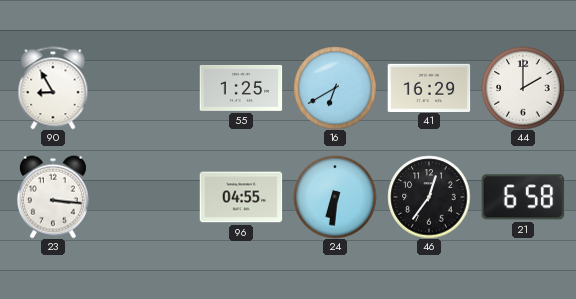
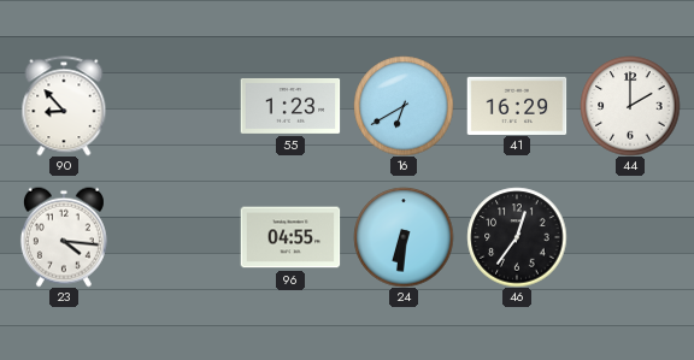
90: 8:55 -> 8:53 (64, 106)
55: 1:25 -> 1:23 (290, 106)
23: 3:16 -> 4:16 (64, 237)
21: 6:58 -> none (523, 197)
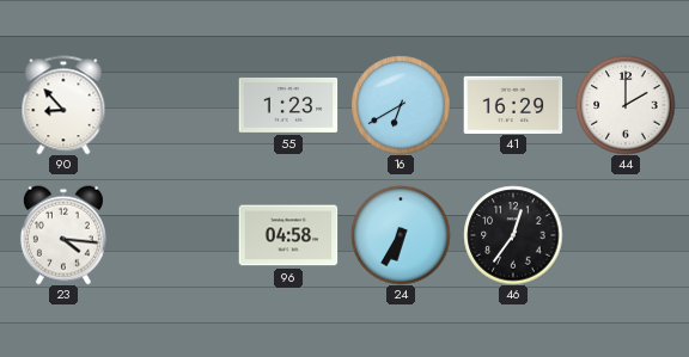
96: 04:55 -> 04:58 (288, 235)
24: 6:31 -> 6:35 (401, 235)
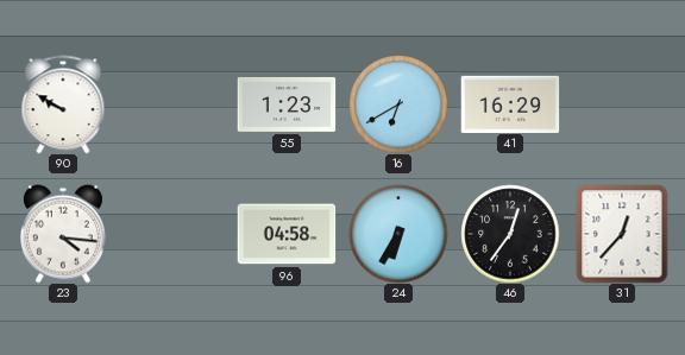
90: 8:53 -> 9:50 (63, 104)
44: 2:00 -> none (626, 105)
31: none -> 12:37 (622, 234)
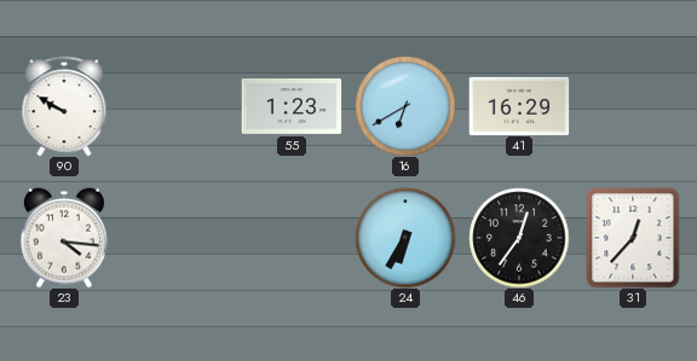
96: 04:58 -> none (287, 234)
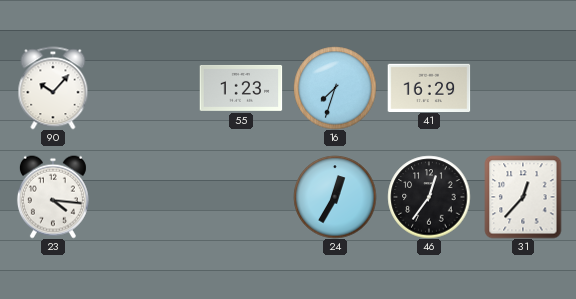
90: 9:50 -> 10:07 (53, 88)
16: 6:40 -> 7:33 (335, 88)
24: 6:35 -> 12:35 (335, 197)
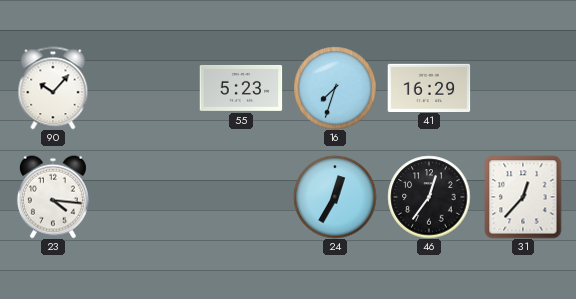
55: 1:23 -> 5:23 (241, 88)
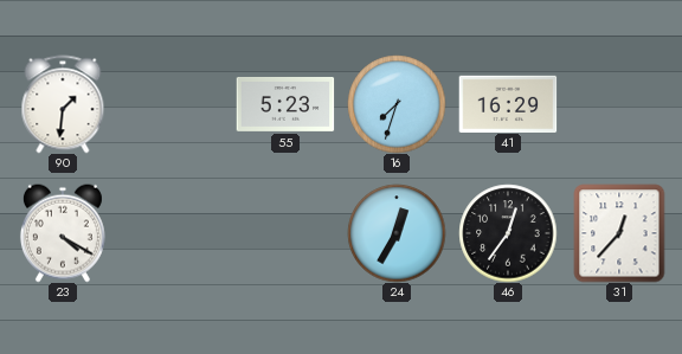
90: 10:07 -> 1:31 (63, 104)
23: 4:16 -> 4:20 (63, 233)
